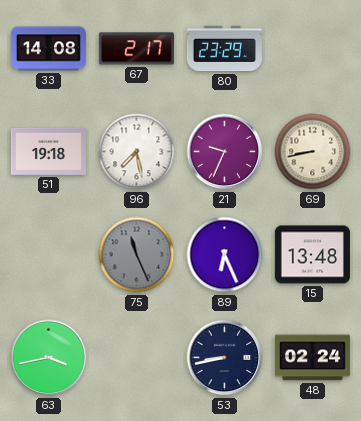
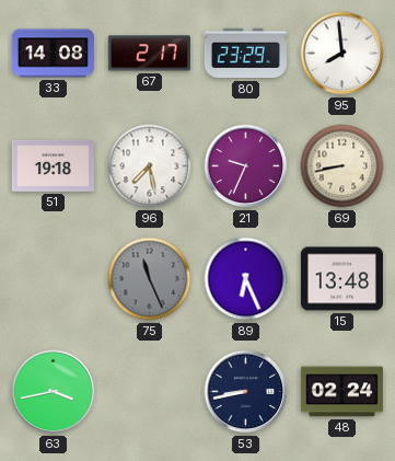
95: none -> 7:59 (342, 54)
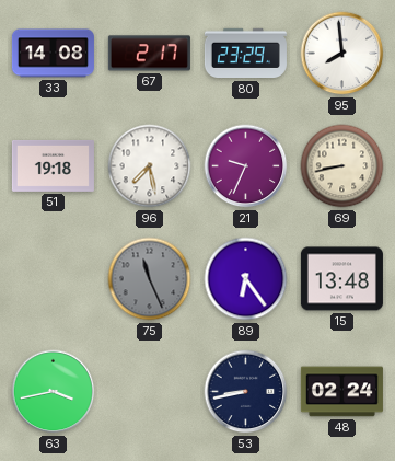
89: 6:26 -> 6:24 (246, 279)
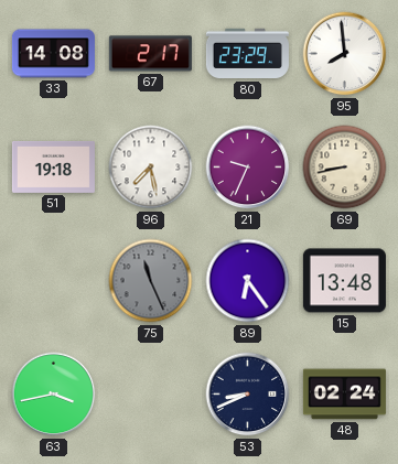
53: 8:43 -> 8:41 (248, 395)
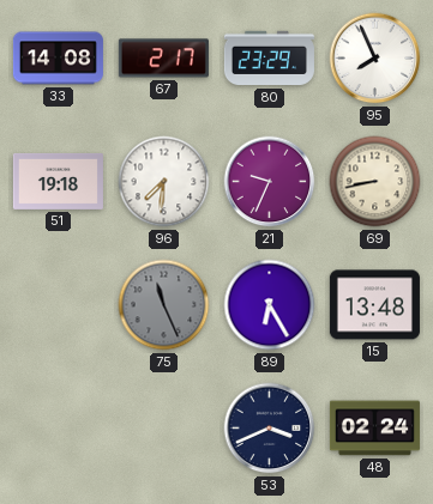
95: 7:59 -> 7:56 (375, 59)
96: 7:28 -> 7:31 (164, 182)
89: 6:24 -> 6:25 (270, 305)
63: 3:43 -> none (54, 395)
53: 8:41 -> 3:41 (270, 429)
